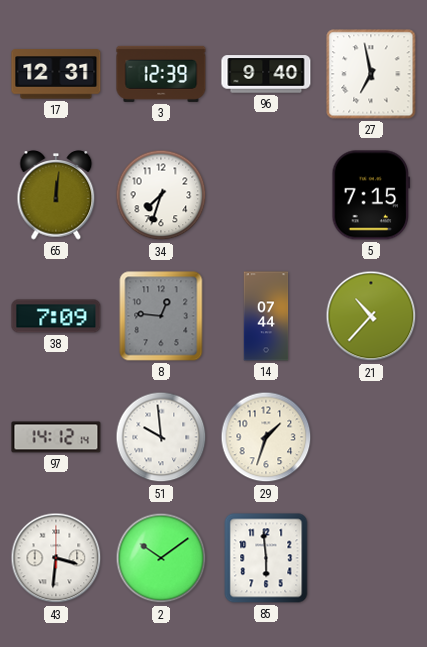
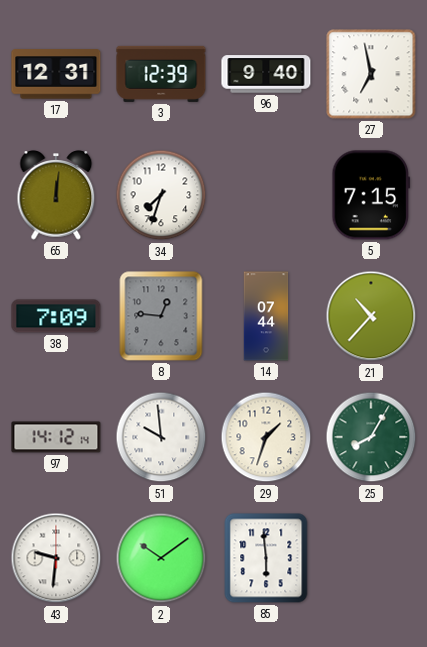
25: none -> 8:05 (371, 437)
43: 3:31 -> 9:31 (56, 558)
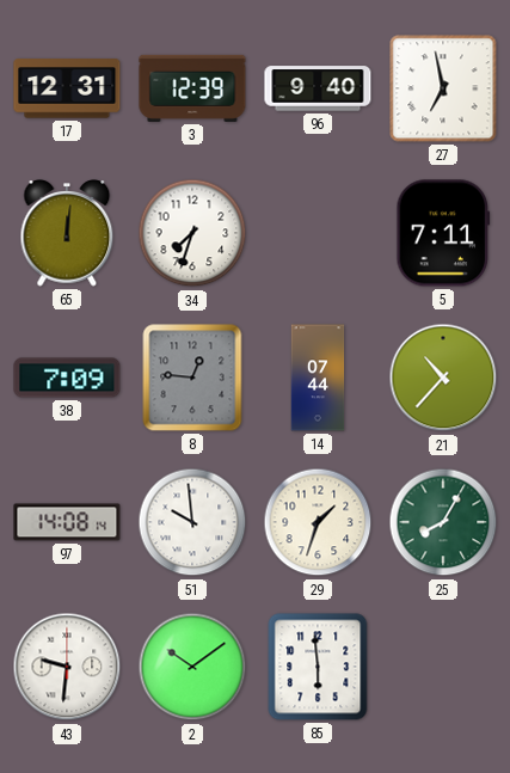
5: 7:15 -> 7:11 (443, 233)
97: 14:12 -> 14:08 (67, 522)
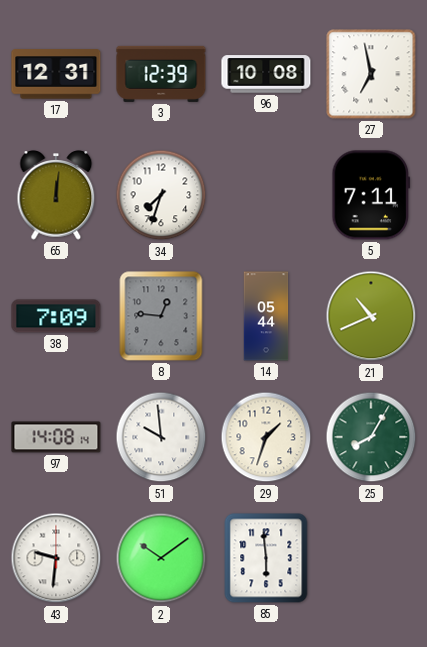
96: 9:40 -> 10:08 (266, 74)
14: 07:44 -> 05:44 (266, 316)
21: 10:37 -> 10:41 (371, 316)
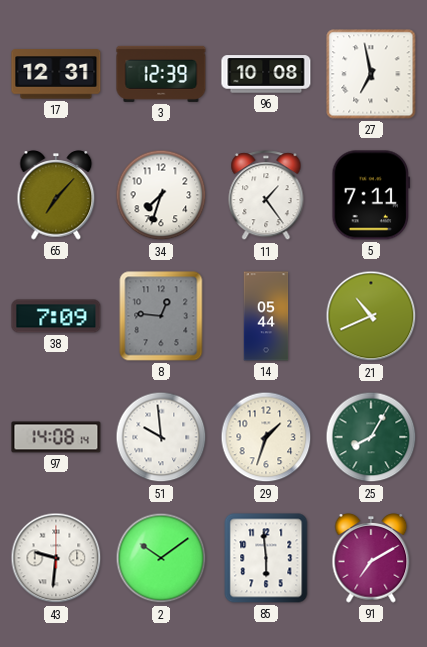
65: 12:01 -> 7:07 (56, 195)
11: none -> 1:24 (266, 196)
91: none -> 7:10 (371, 558)
